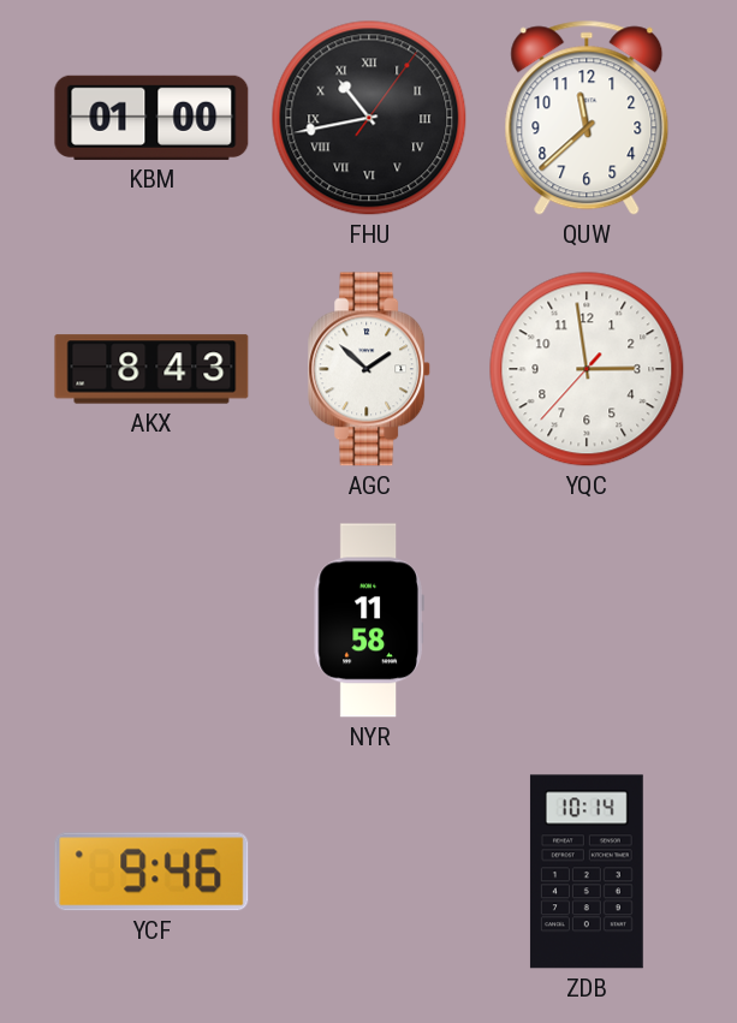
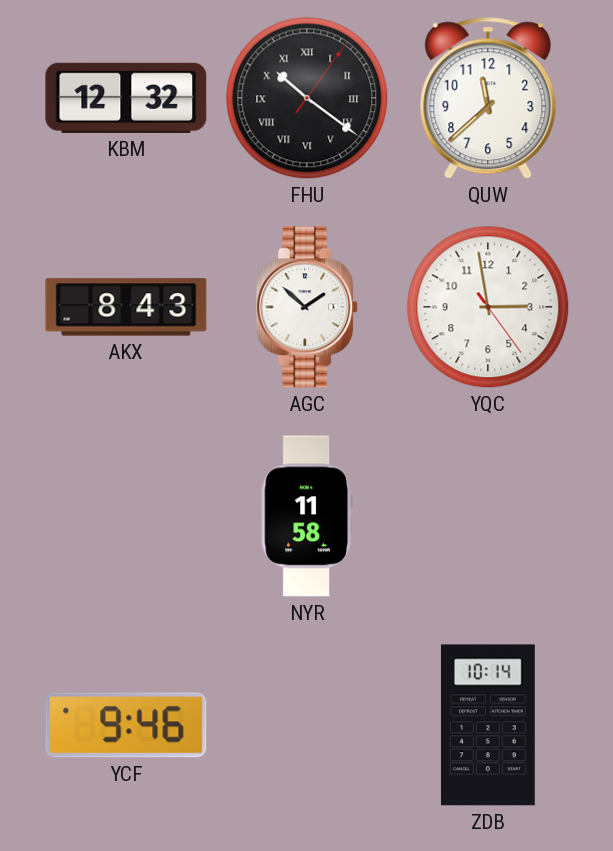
KBM: 01:00 -> 12:32 (126, 98)
FHU: 10:43 -> 10:21 (307, 98)
YQC: 2:58:37 -> 2:58:24 (488, 307)
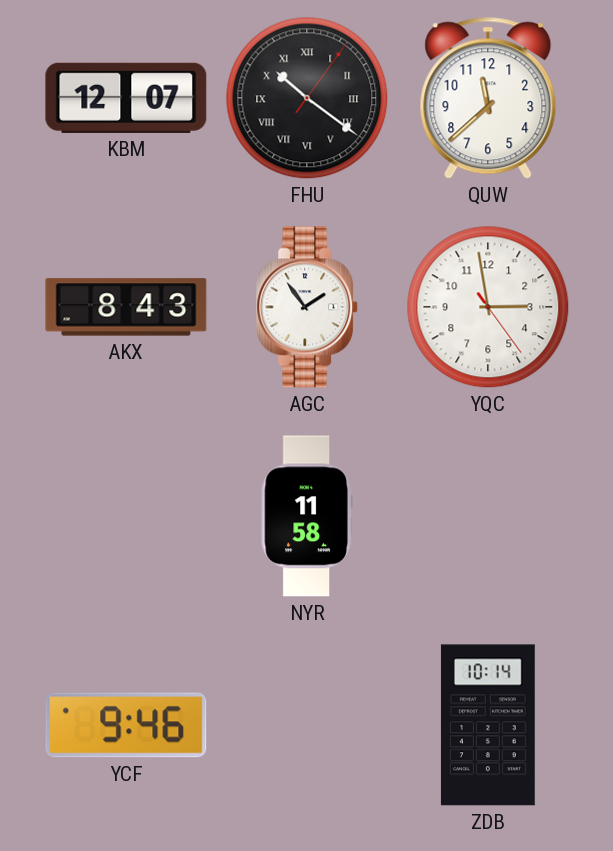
KBM: 12:32 -> 12:07 (126, 98)
AGC: 1:52 -> 1:54 (308, 307)
